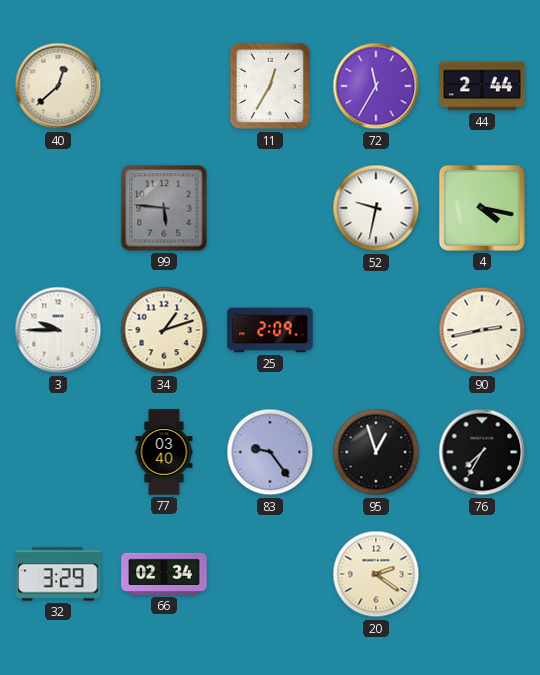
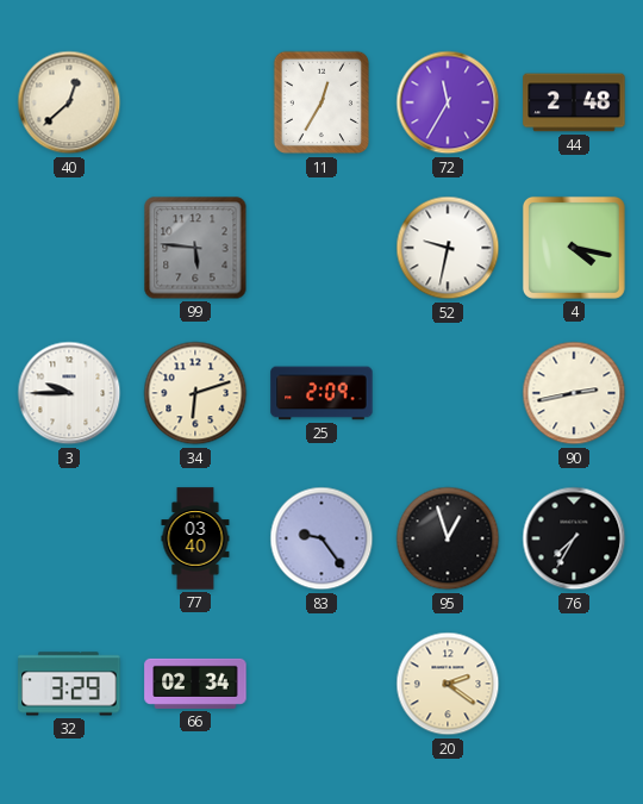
44: 2:44 -> 2:48 (574, 102)
34: 1:12 -> 6:12 (195, 393)
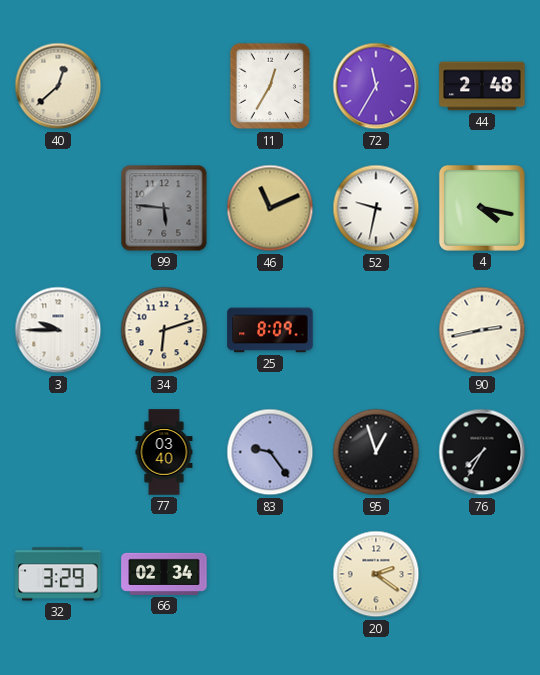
46: none -> 11:11 (270, 208)
25: 2:09 -> 8:09 (270, 330)
